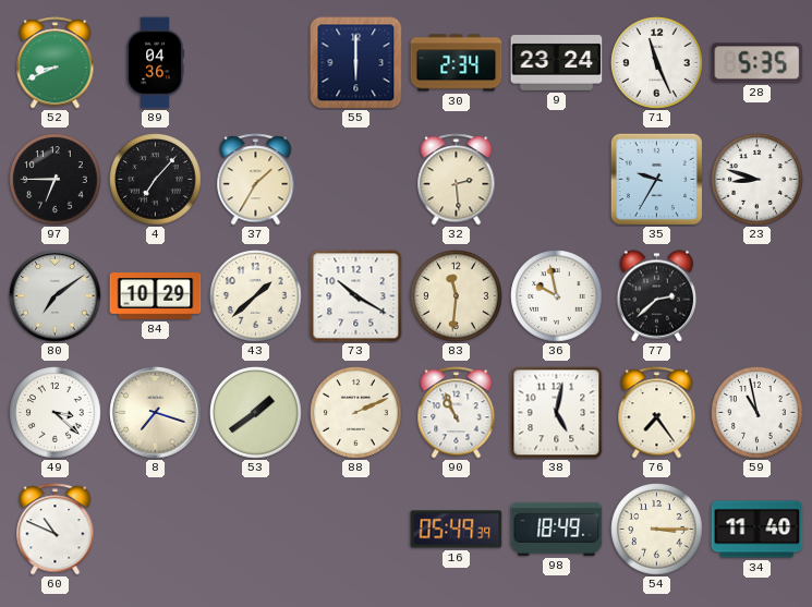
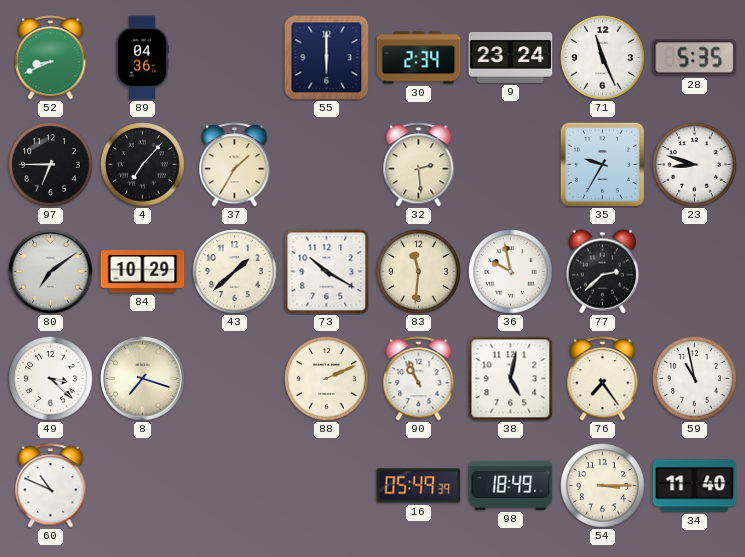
53: 1:39 -> none (256, 413)
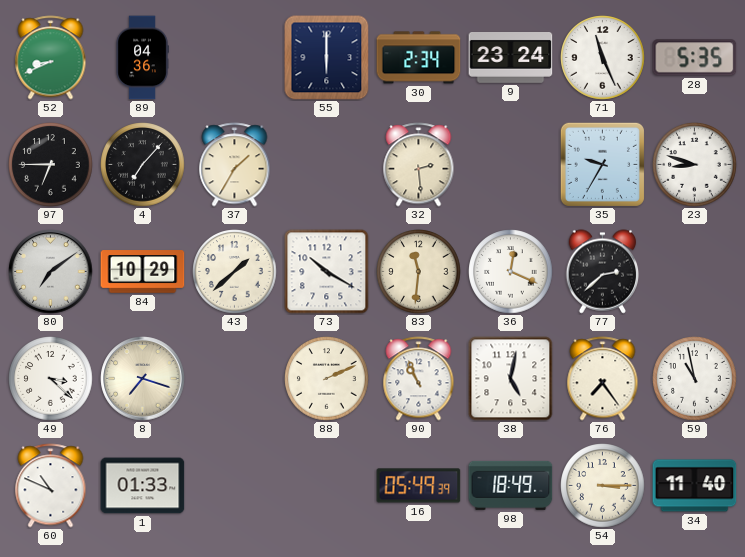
36: 9:58 -> 12:19 (511, 272)
1: none -> 01:33 (143, 486)
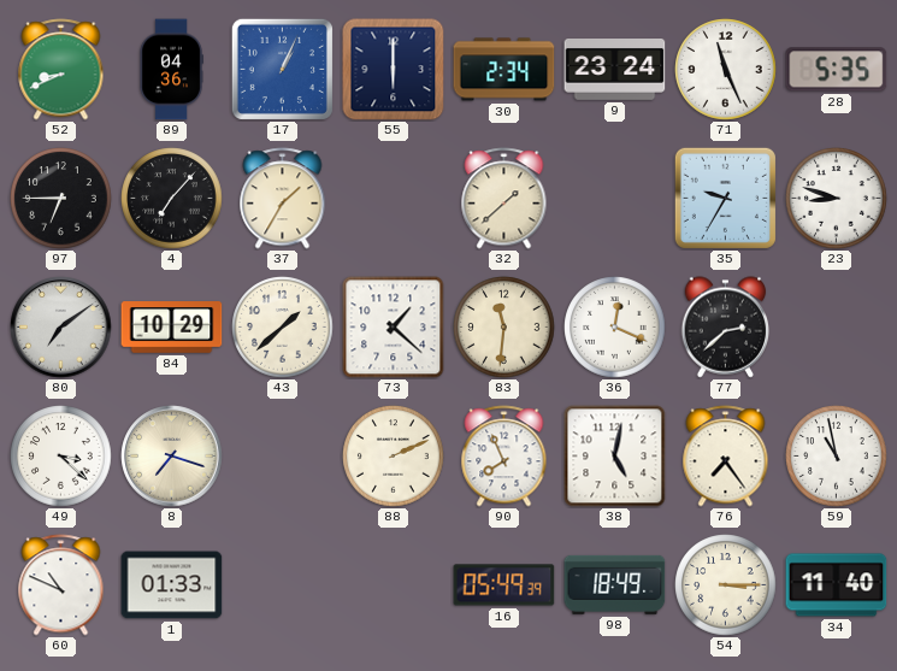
17: none -> 1:04 (282, 69)
32: 2:29 -> 1:38 (504, 199)
73: 10:20 -> 1:22 (394, 328)
90: 10:56 -> 7:56 (504, 457)
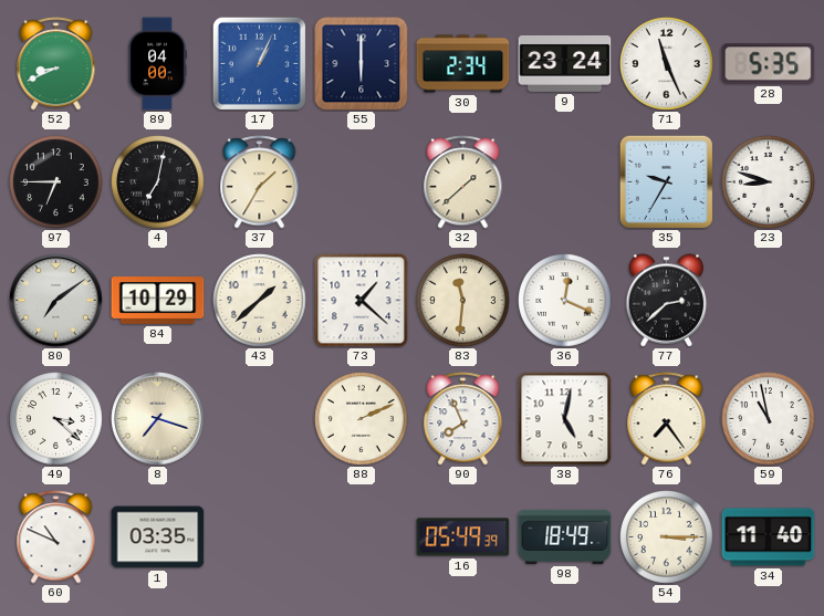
89: 04:36 -> 04:00 (157, 64)
4: 7:07 -> 7:02 (158, 182)
1: 01:33 -> 03:35 (158, 537)
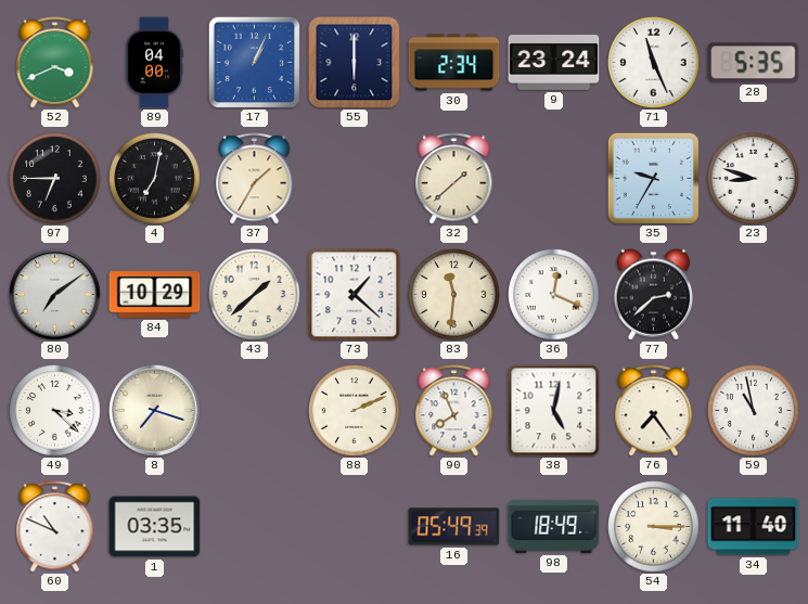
52: 8:41 -> 3:41 (55, 63)
